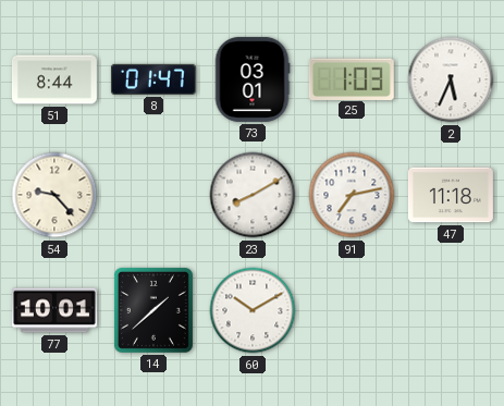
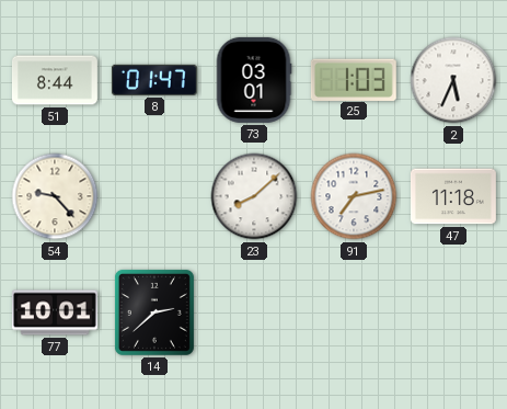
23: 8:10 -> 8:08 (254, 196)
14: 1:38 -> 2:38 (154, 313)
60: 10:10 -> none (253, 310)
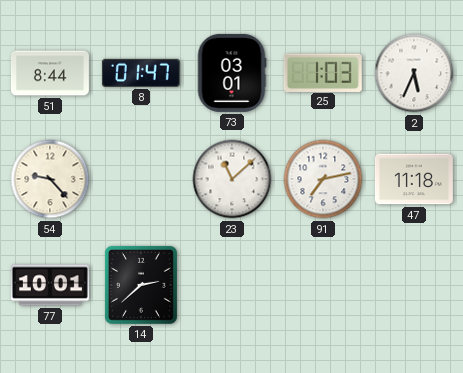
23: 8:08 -> 11:08 (232, 179)
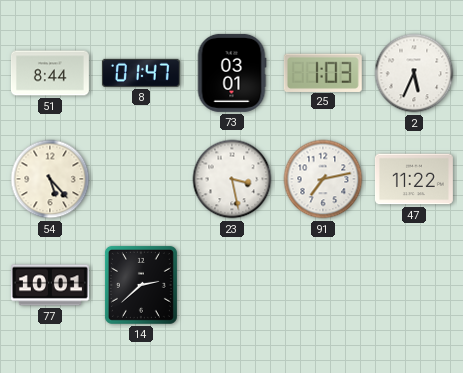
54: 9:23 -> 5:23 (50, 179)
23: 11:08 -> 3:28 (232, 179)
47: 11:18 -> 11:22 (414, 179)
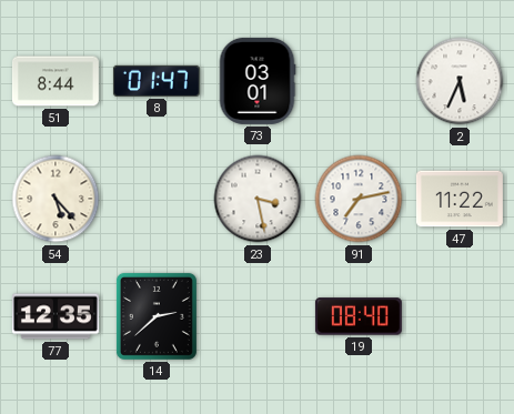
25: 1:03 -> none (323, 72)
77: 10:01 -> 12:35 (56, 316)
19: none -> 08:40 (359, 316)
